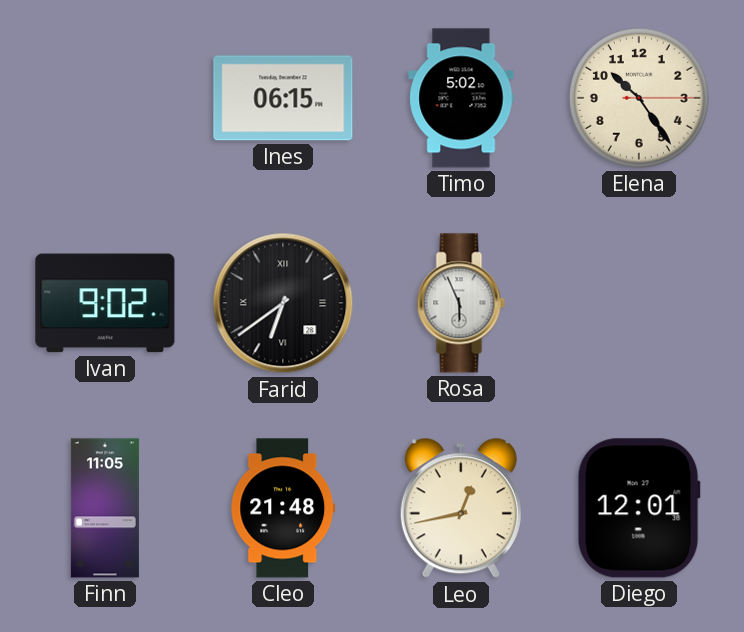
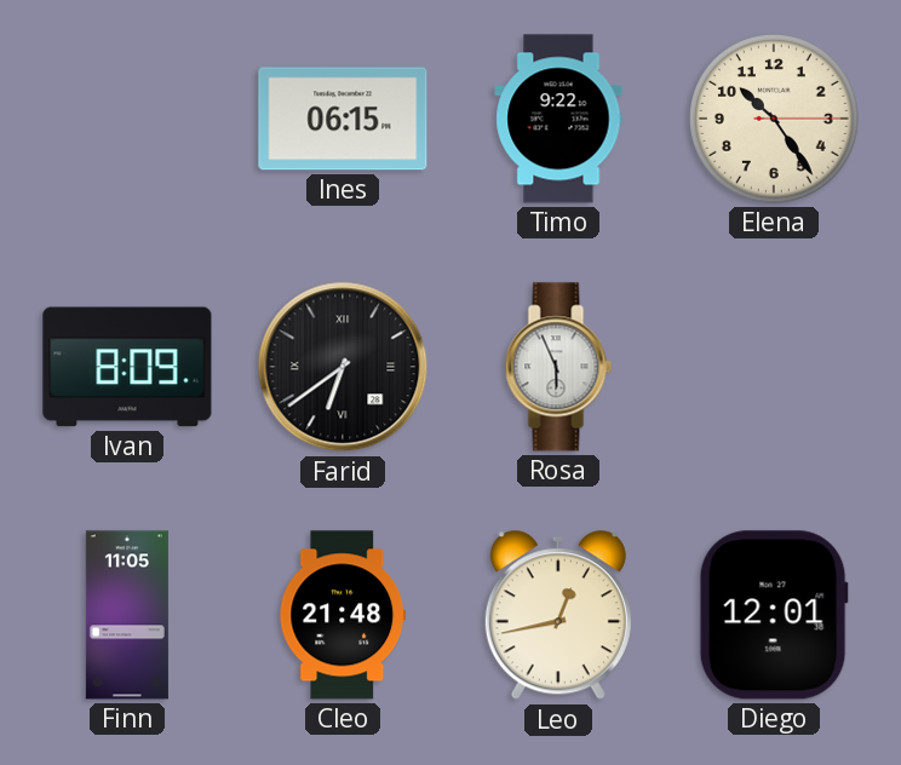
Timo: 5:02 -> 9:22 (558, 119)
Ivan: 9:02 -> 8:09 (127, 367)
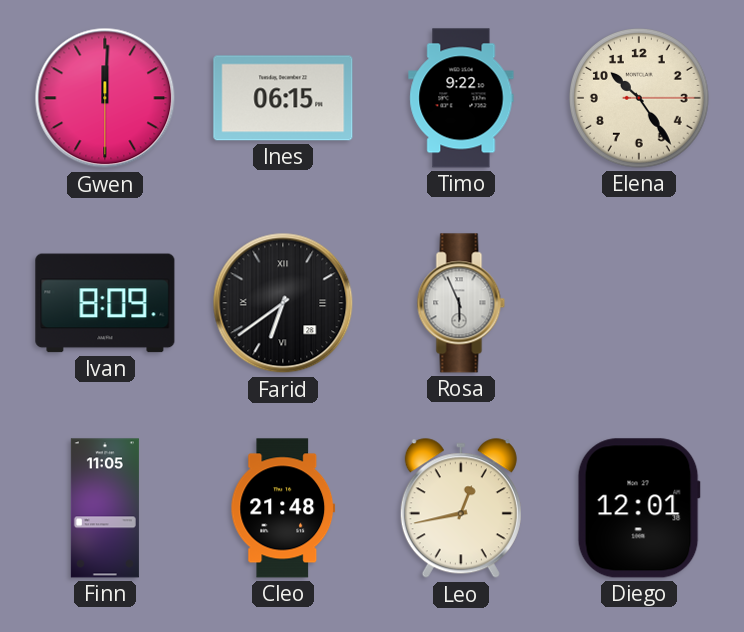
Gwen: none -> 12:00 (105, 98)
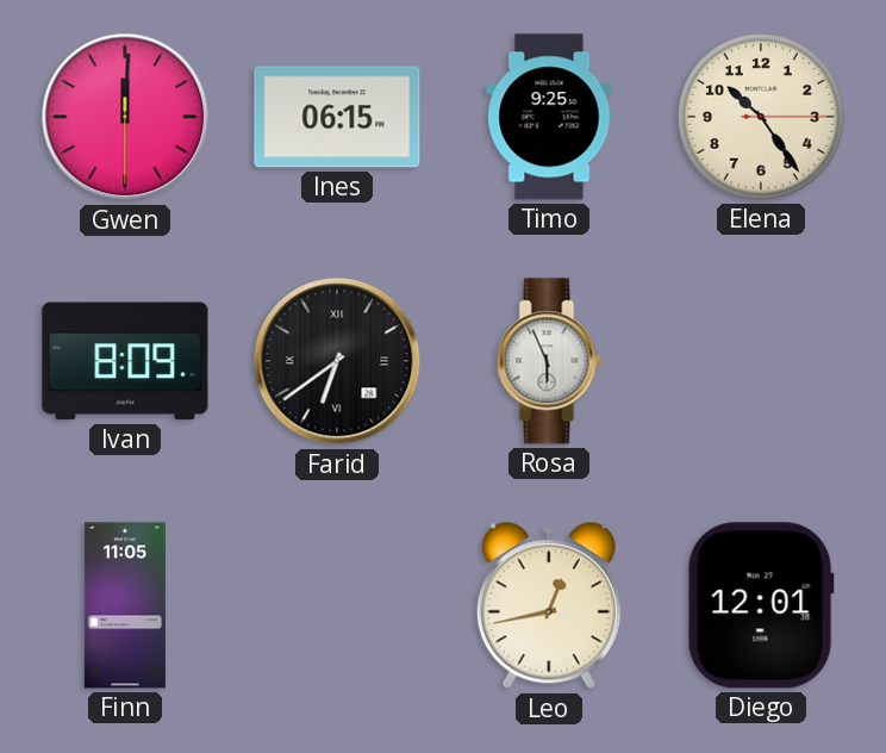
Timo: 9:22 -> 9:25 (549, 117)
Cleo: 21:48 -> none (283, 508)
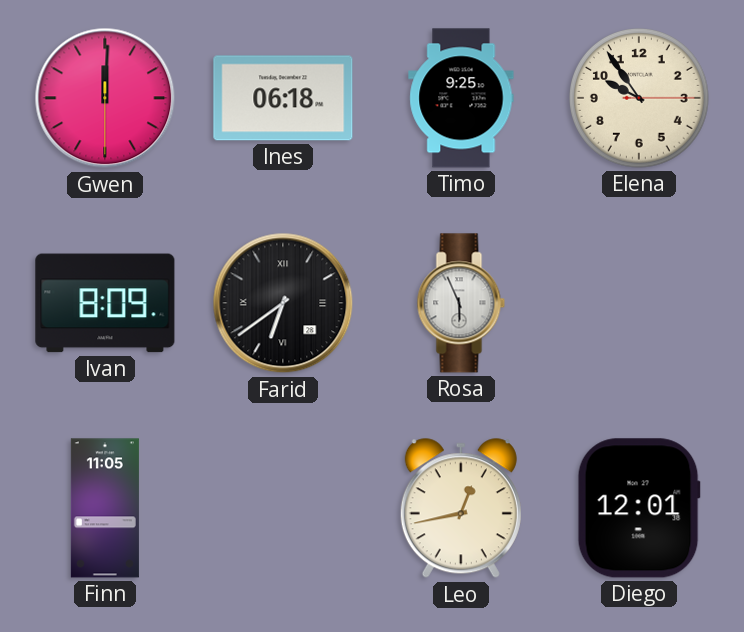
Ines: 06:15 -> 06:18 (283, 98)
Elena: 10:24 -> 9:54 (640, 99)
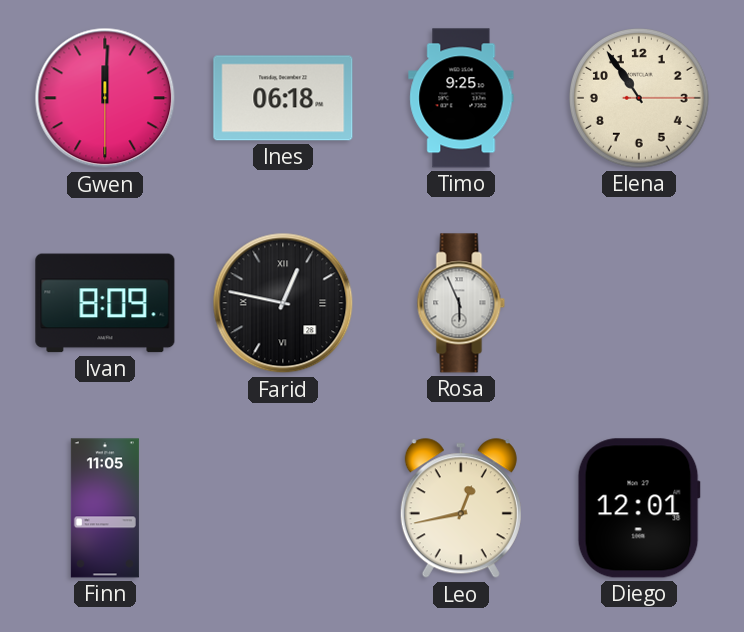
Elena: 9:54 -> 10:54 (640, 99)
Farid: 6:39 -> 12:47 (283, 303)
